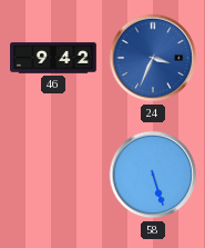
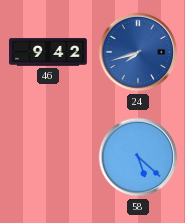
24: 3:34 -> 7:42 (138, 52)
58: 5:27 -> 5:22 (138, 157)
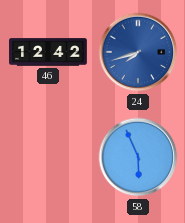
46: 9:42 -> 12:42 (48, 52)
58: 5:22 -> 5:56 (138, 157)
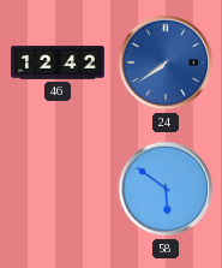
24: 7:42 -> 7:39 (166, 62)
58: 5:56 -> 5:51 (166, 189)
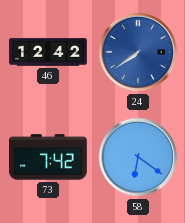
73: none -> 7:42 (49, 157)
58: 5:51 -> 6:21 (138, 157)
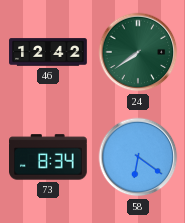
24 dial: blue -> green (138, 52)
73: 7:42 -> 8:34 (49, 157)
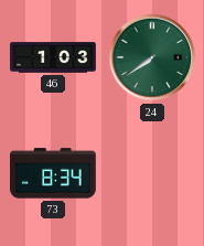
46: 12:42 -> 1:03 (53, 57)
58: 6:21 -> none (138, 157)
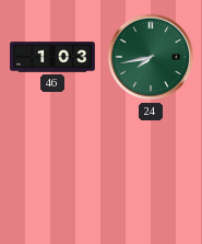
24: 7:39 -> 7:43 (151, 57)
73: 8:34 -> none (54, 173)
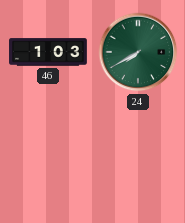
24: 7:43 -> 7:40 (138, 52)
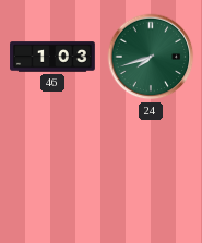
24: 7:40 -> 7:42 (151, 57)
